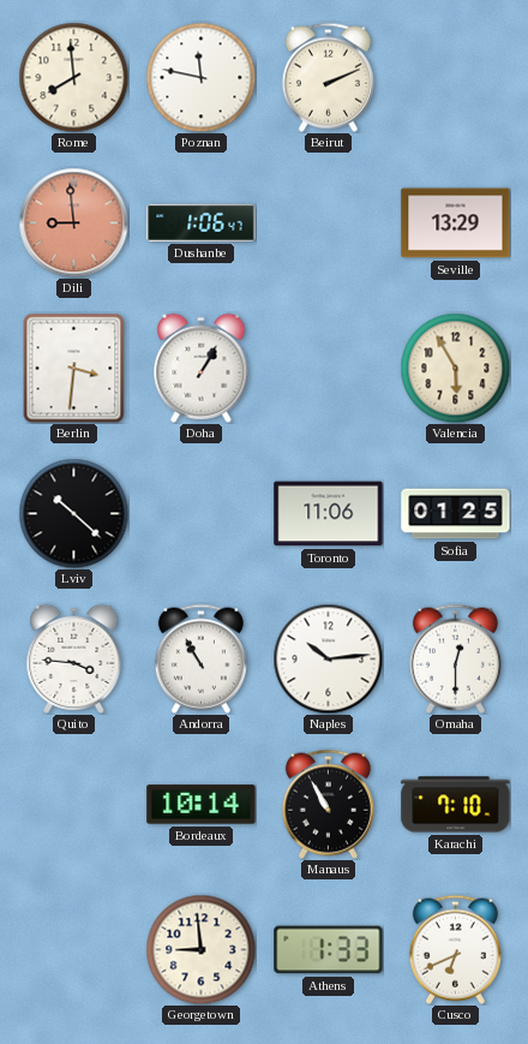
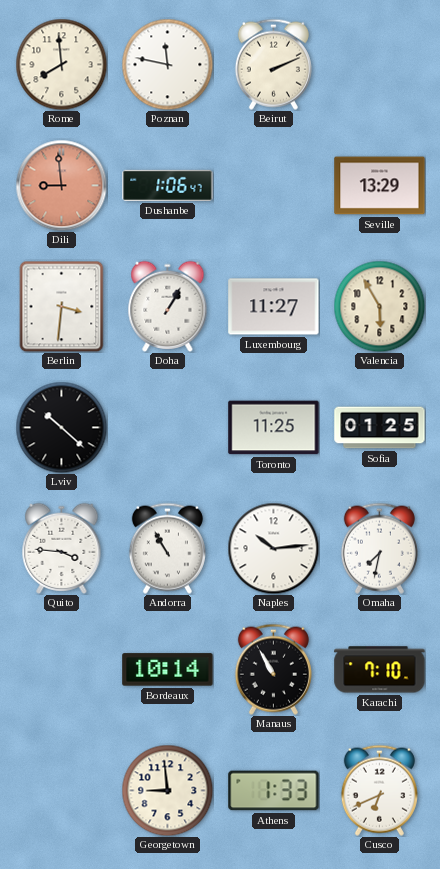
Luxembourg: none -> 11:27 (274, 307)
Toronto: 11:06 -> 11:25 (274, 428)
Omaha: 12:30 -> 7:32 (379, 548)
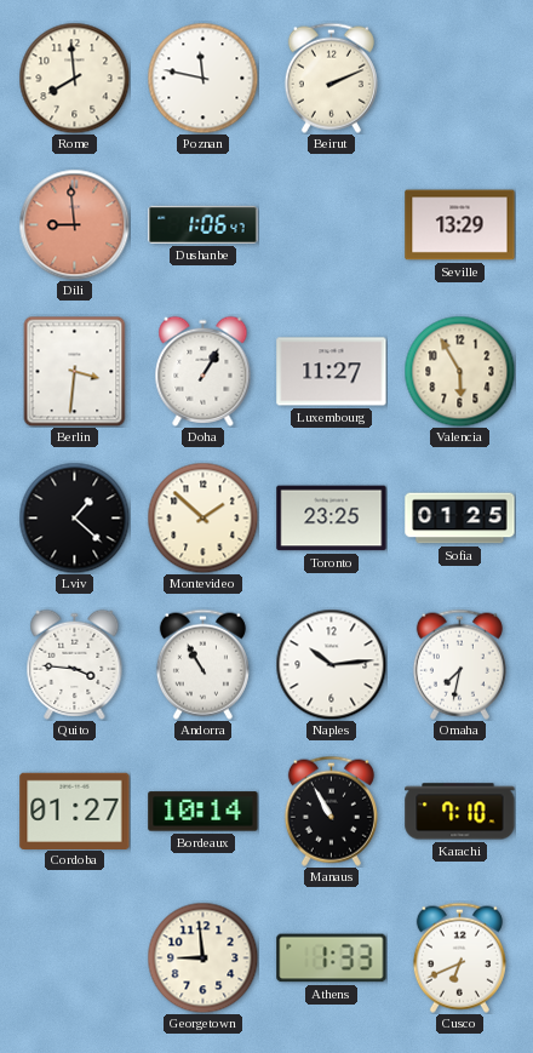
Lviv: 10:22 -> 1:22 (74, 517)
Montevideo: none -> 1:52 (202, 517)
Toronto: 11:25 -> 23:25 (332, 519)
Cordoba: none -> 01:27 (75, 811)
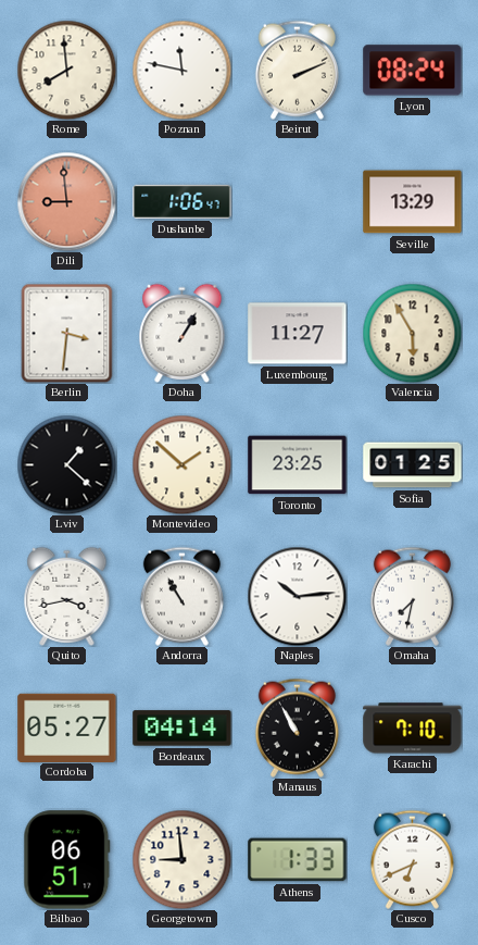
Lyon: none -> 08:24 (413, 71)
Quito: 3:46 -> 3:43 (67, 596)
Cordoba: 01:27 -> 05:27 (67, 728)
Bordeaux: 10:14 -> 04:14 (183, 729)
Bilbao: none -> 06:51 (67, 860)
